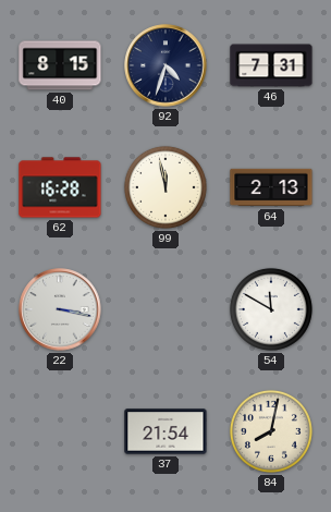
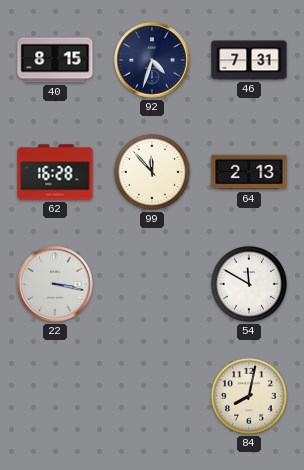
99: 11:58 -> 11:53 (152, 172)
37: 21:54 -> none (165, 431)
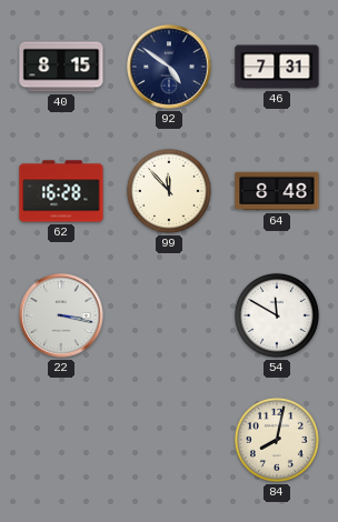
92: 4:33 -> 4:51 (169, 67)
64: 2:13 -> 8:48 (277, 191)
